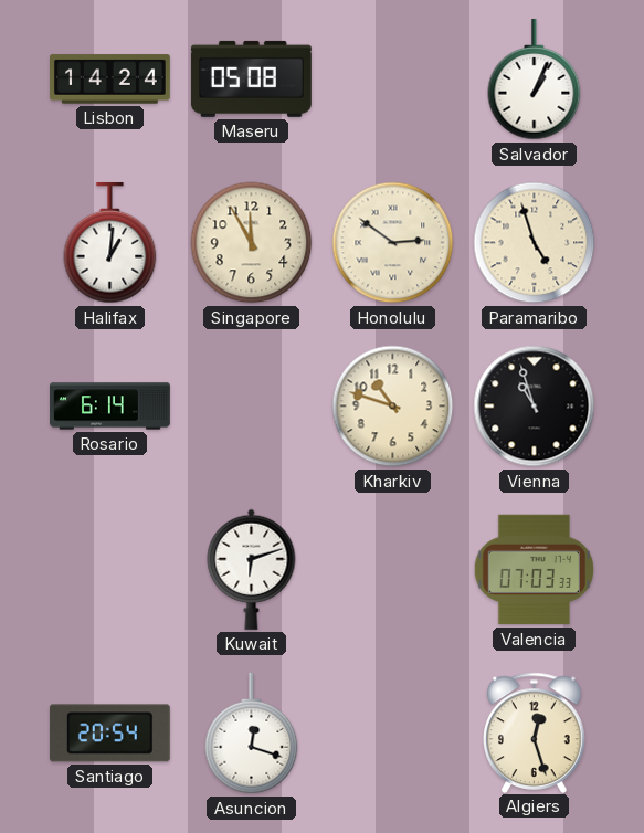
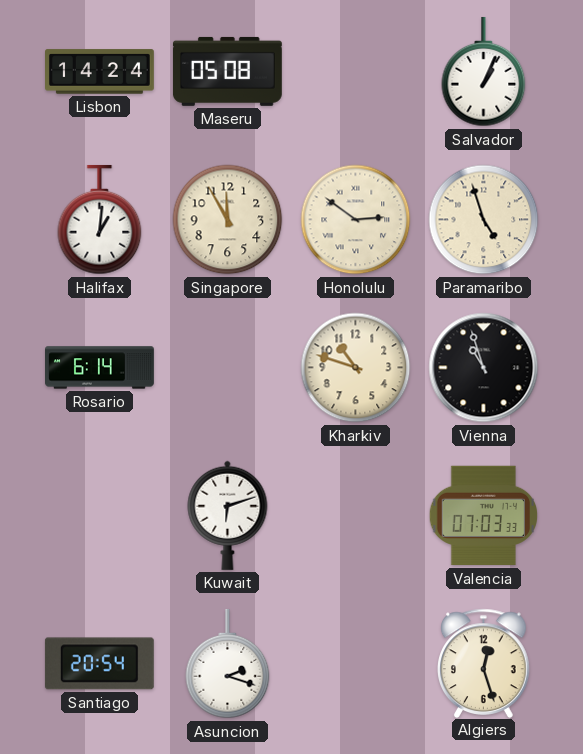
Asuncion: 12:18 -> 2:18 (228, 664)
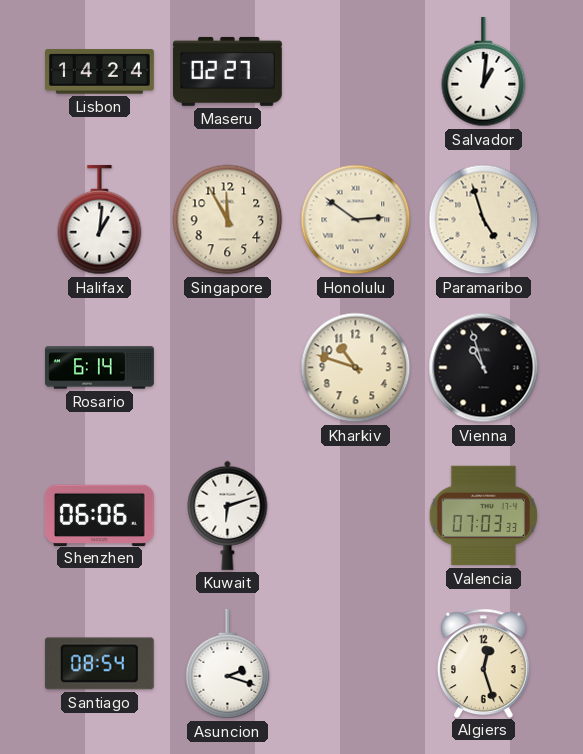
Maseru: 05:08 -> 02:27 (227, 71)
Salvador: 1:04 -> 1:01 (484, 72)
Shenzhen: none -> 06:06 (99, 515)
Santiago: 20:54 -> 08:54 (99, 664)
